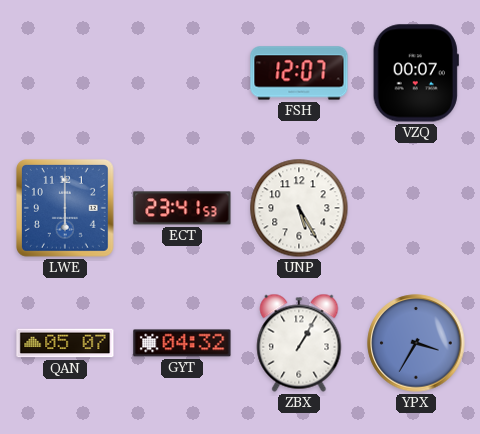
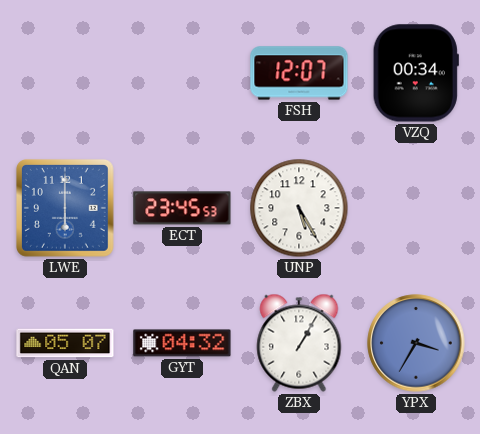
VZQ: 00:07 -> 00:34 (416, 73)
ECT: 23:41 -> 23:45 (182, 208)
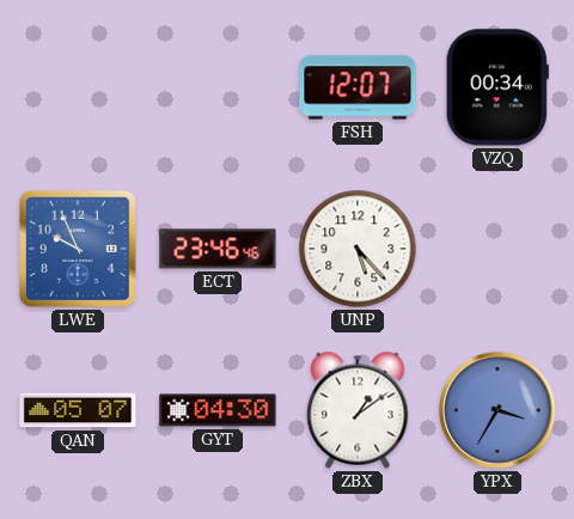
LWE: 6:00 -> 9:56 (78, 249)
ECT: 23:45 -> 23:46 (218, 249)
UNP: 5:25 -> 5:23 (358, 249)
GYT: 04:32 -> 04:30 (218, 410)
ZBX: 1:05 -> 1:09 (358, 410)
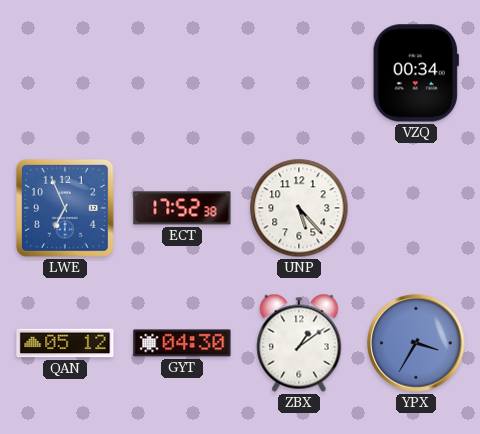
FSH: 12:07 -> none (358, 87)
LWE: 9:56 -> 6:56 (65, 208)
ECT: 23:46 -> 17:52 (182, 208)
QAN: 05:07 -> 05:12 (65, 343)
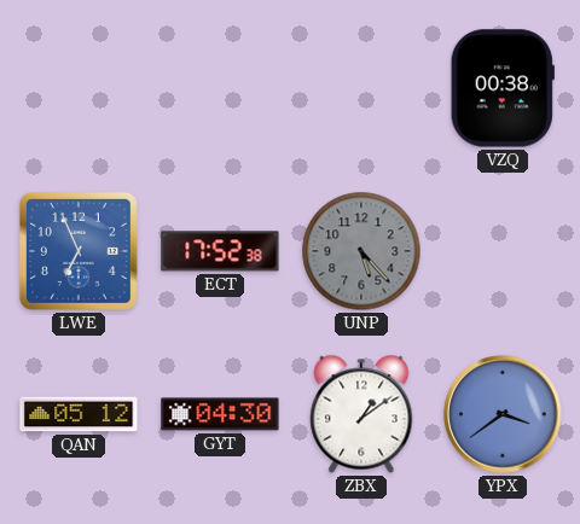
VZQ: 00:34 -> 00:38 (503, 88)
UNP dial: white -> grey (361, 251)
YPX: 3:35 -> 3:39 (503, 414)
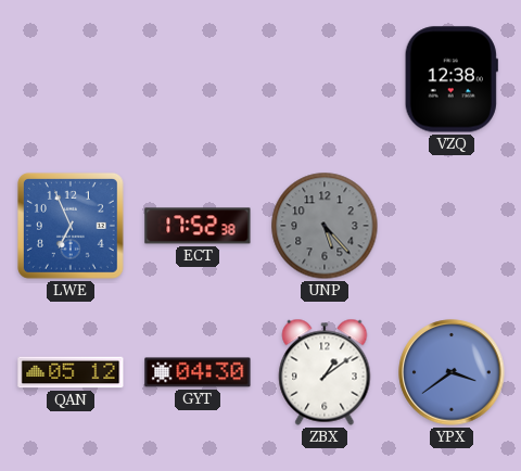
VZQ: 00:38 -> 12:38 (452, 79)
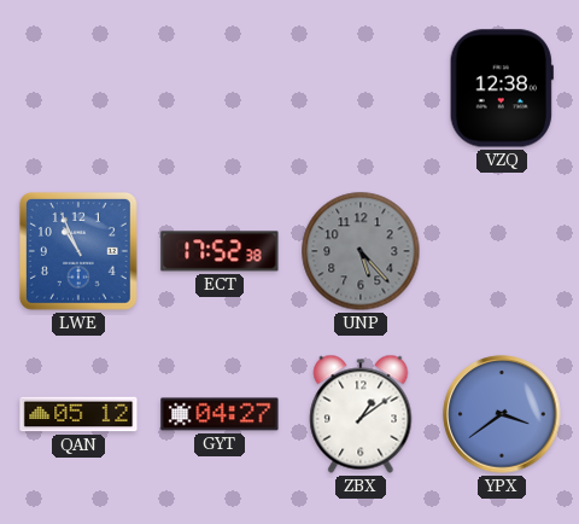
LWE: 6:56 -> 10:56 (78, 251)
GYT: 04:30 -> 04:27 (220, 414)
